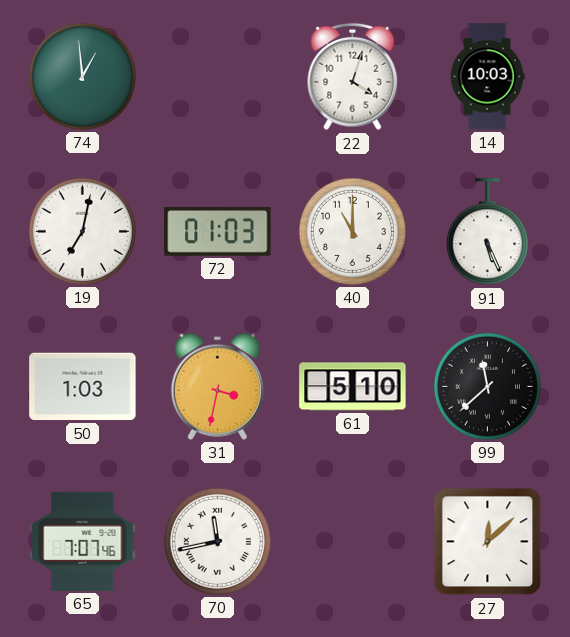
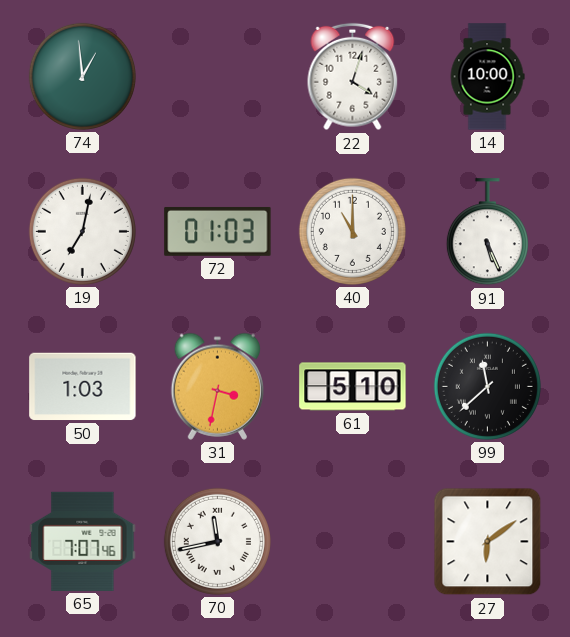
14: 10:03 -> 10:00 (487, 77)
27: 12:08 -> 6:09 (488, 542)
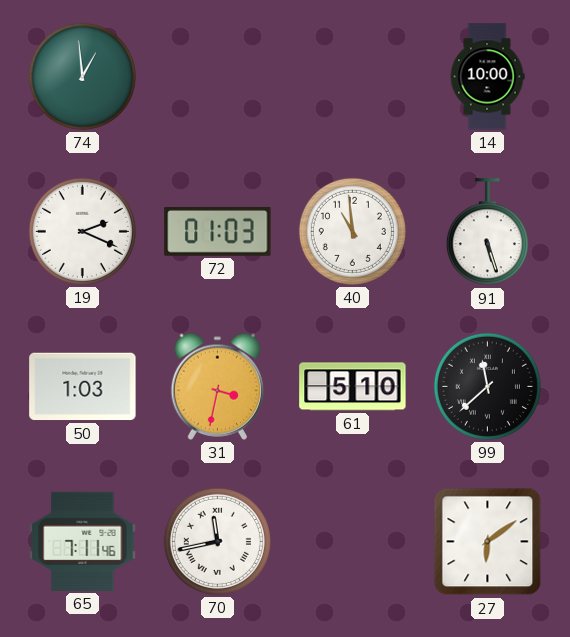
22: 4:03 -> none (353, 77)
19: 7:02 -> 2:19 (82, 231)
40: 11:00 -> 10:59 (352, 231)
91: 5:26 -> 5:27 (487, 232)
65: 7:07 -> 7:11 (83, 541)
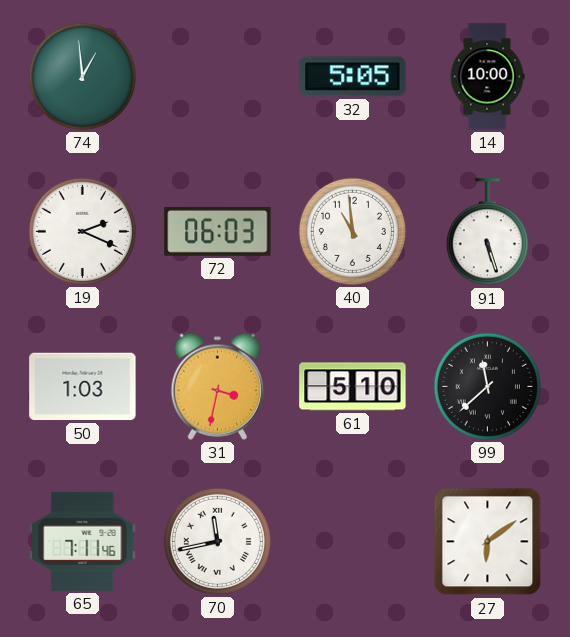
32: none -> 5:05 (353, 77)
72: 01:03 -> 06:03 (218, 231)
